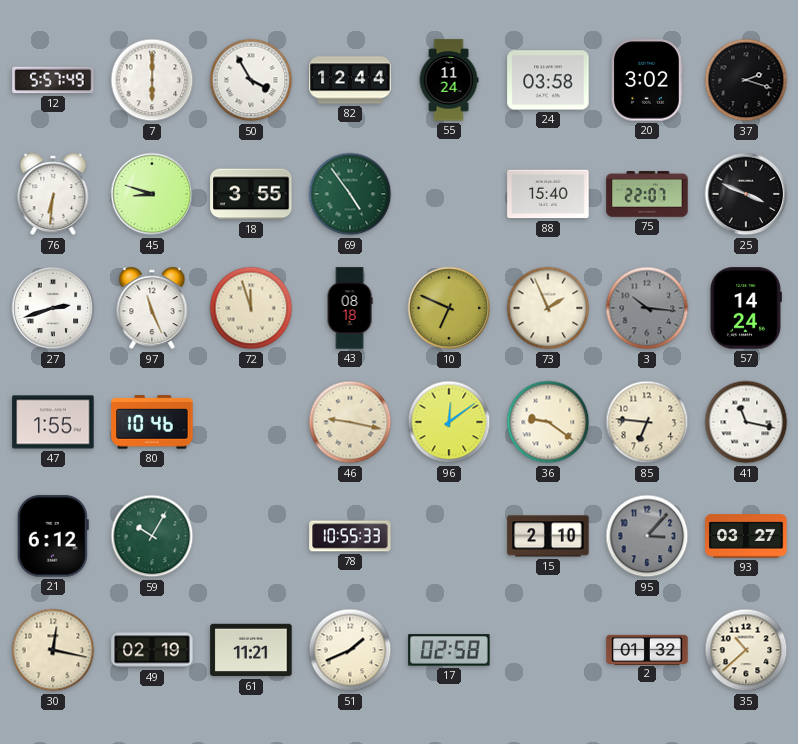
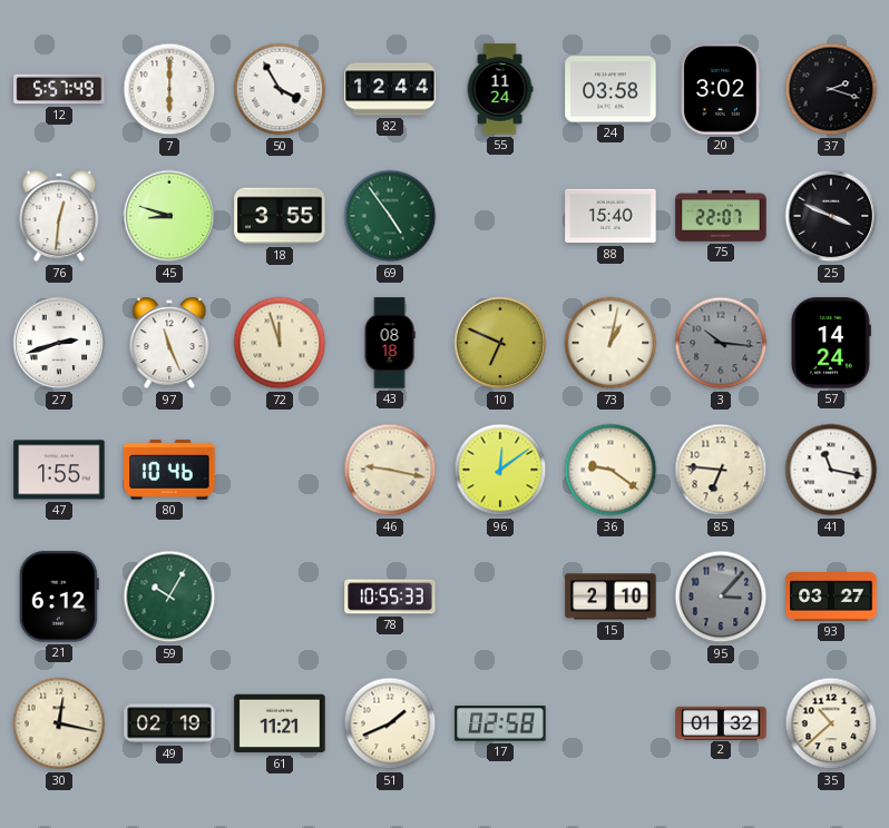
76: 6:31 -> 12:31 (59, 216)
73: 1:56 -> 1:02 (610, 343)
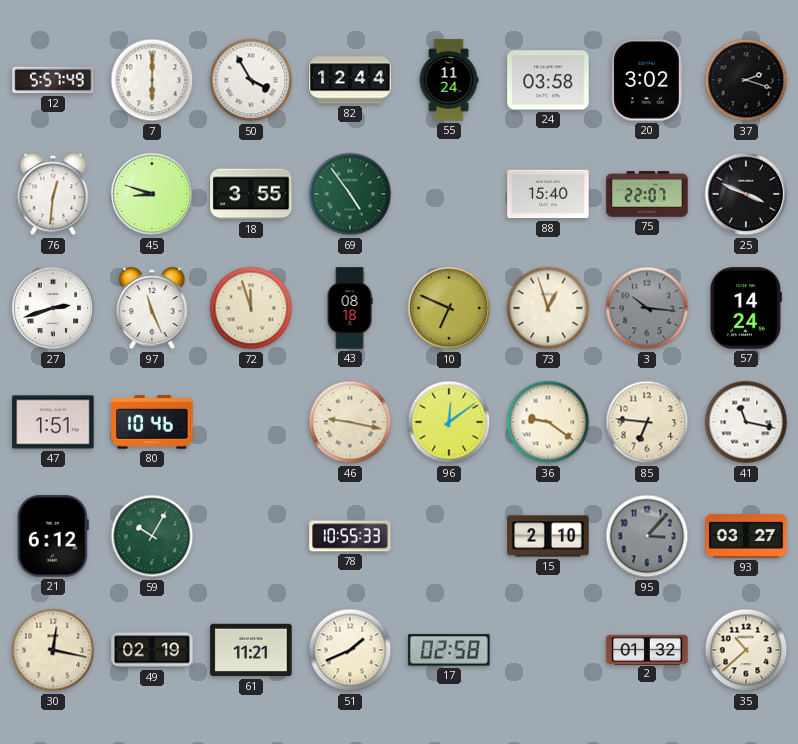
73: 1:02 -> 12:57 (548, 308)
47: 1:55 -> 1:51 (53, 422)
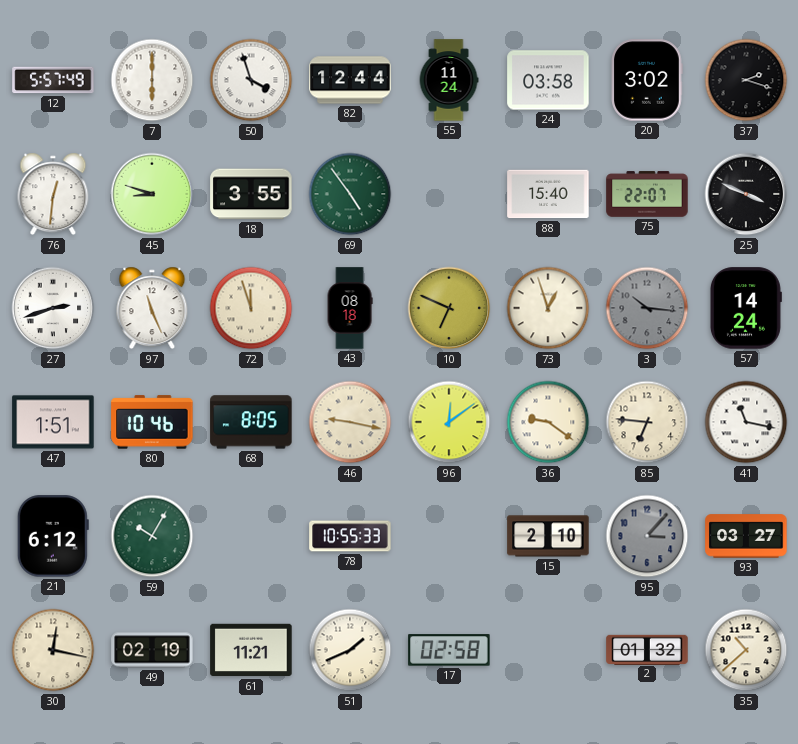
50: 3:55 -> 3:57 (251, 80)
68: none -> 8:05 (251, 422)
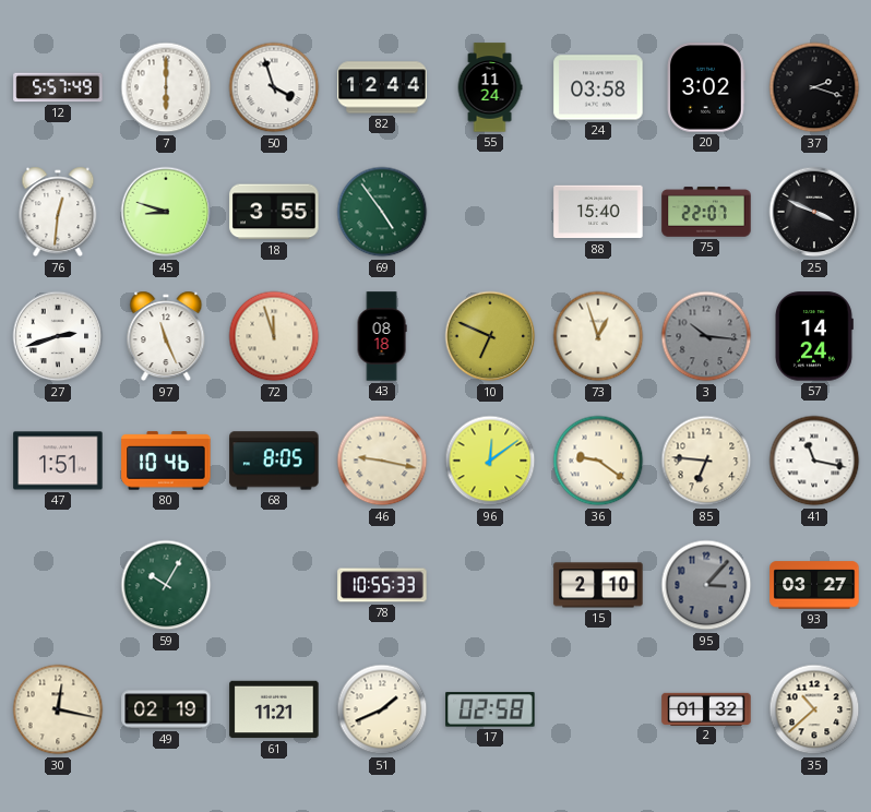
21: 6:12 -> none (53, 536)
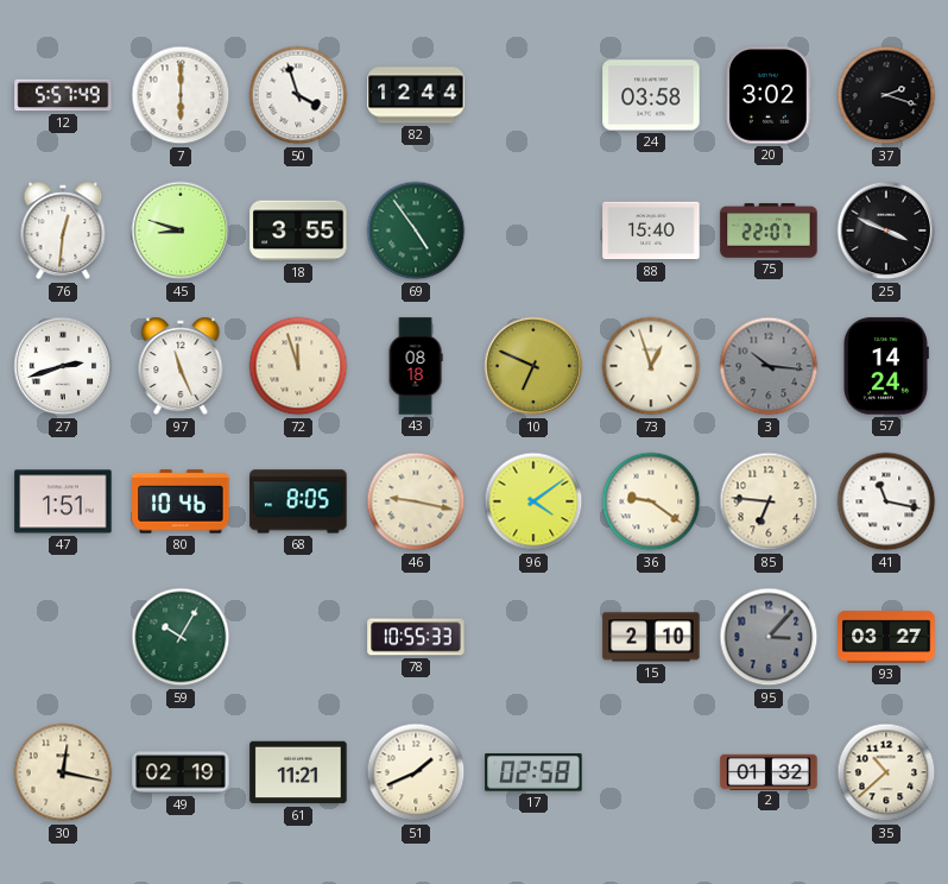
55: 11:24 -> none (490, 87)
96: 12:09 -> 4:09 (533, 501)
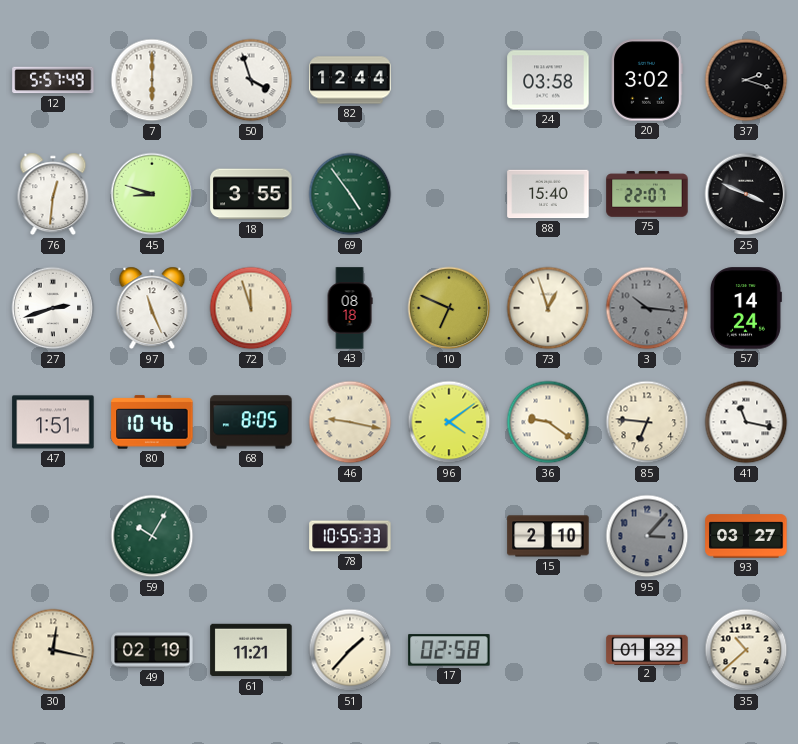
51: 1:41 -> 1:37 (350, 650)
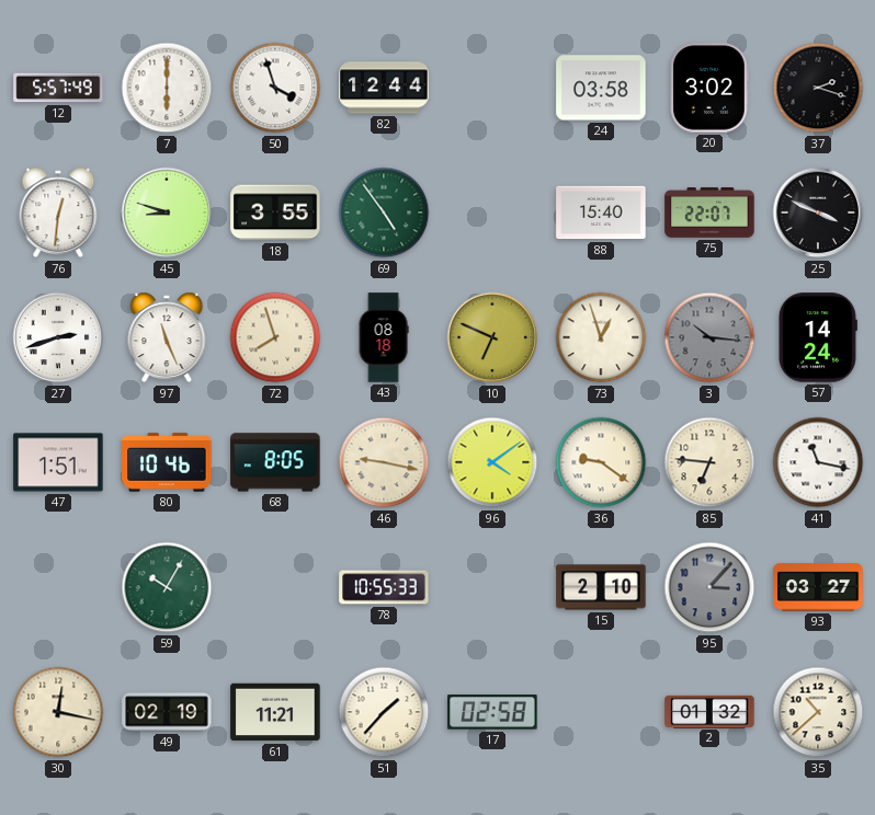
72: 11:57 -> 7:57 (275, 337)
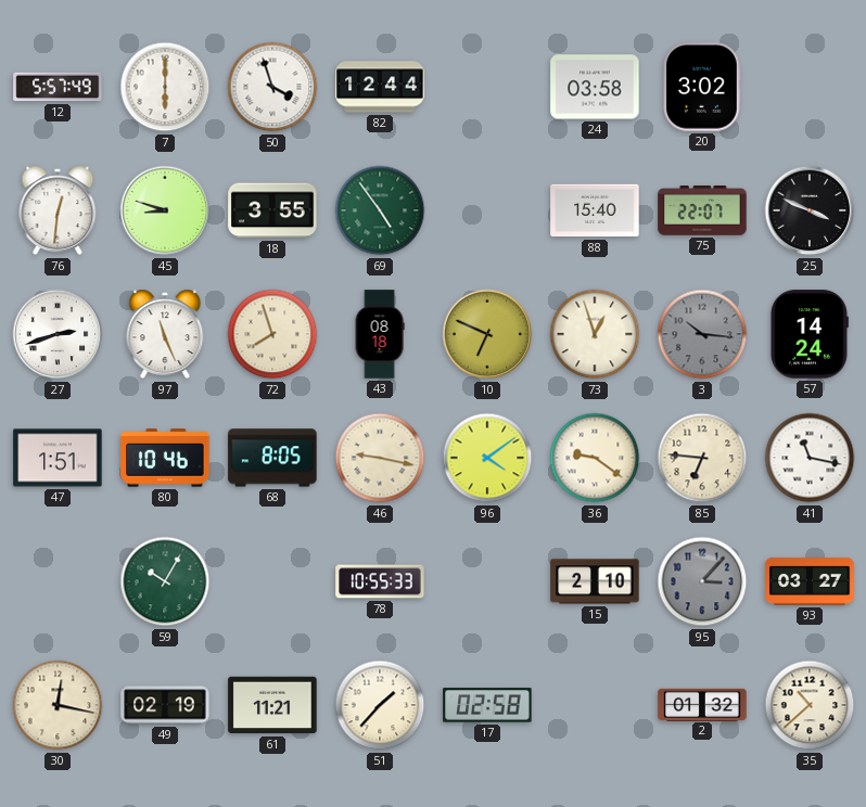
37: 2:18 -> none (818, 88)
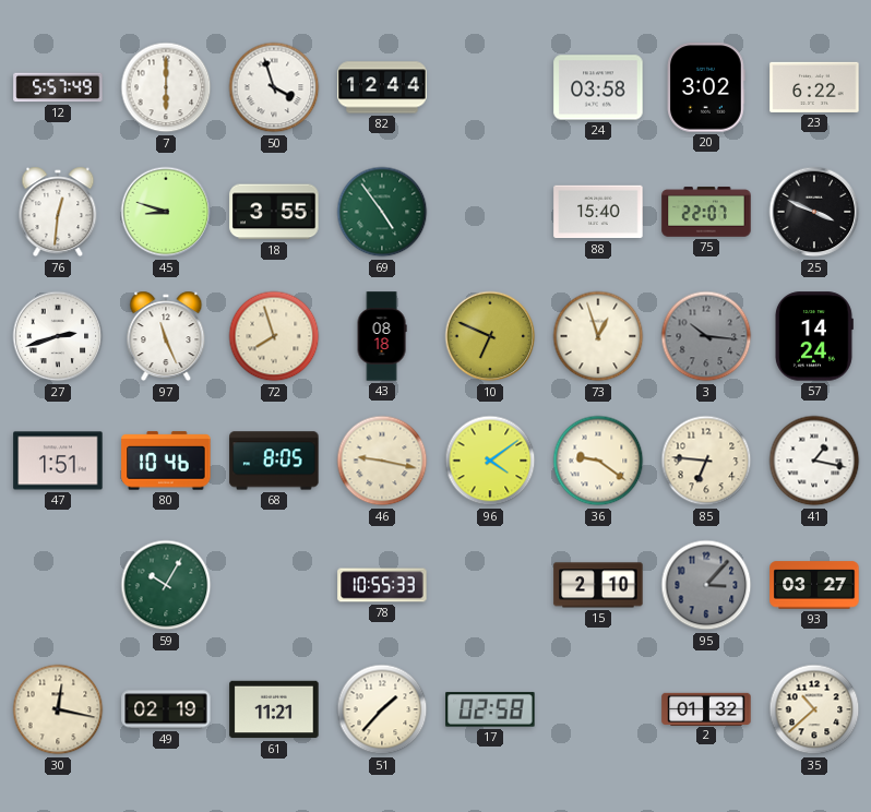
23: none -> 6:22 (814, 87)
41: 11:17 -> 1:17 (814, 461)
